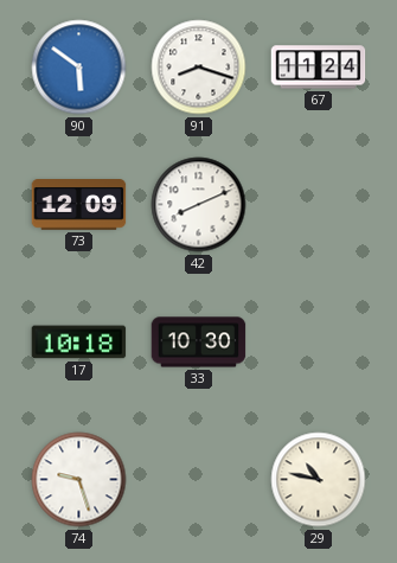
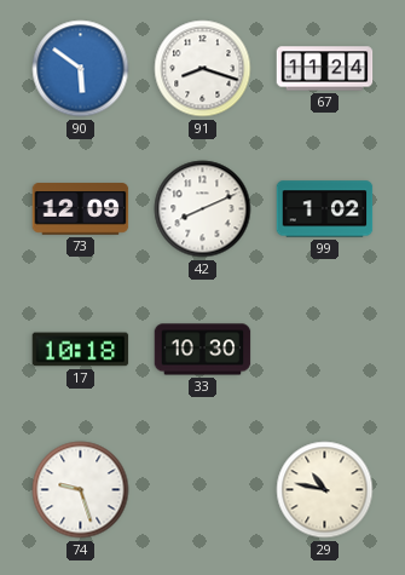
99: none -> 1:02 (325, 209)
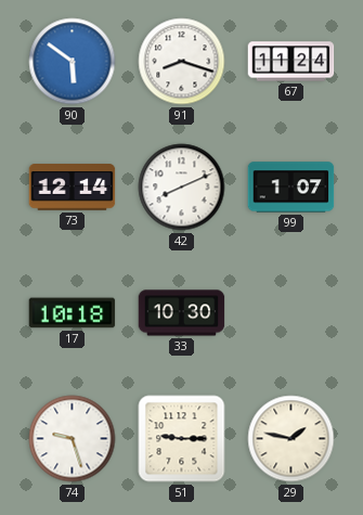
73: 12:09 -> 12:14 (73, 188)
99: 1:02 -> 1:07 (291, 188)
51: none -> 9:15 (182, 439)
29: 10:47 -> 1:47 (291, 439)
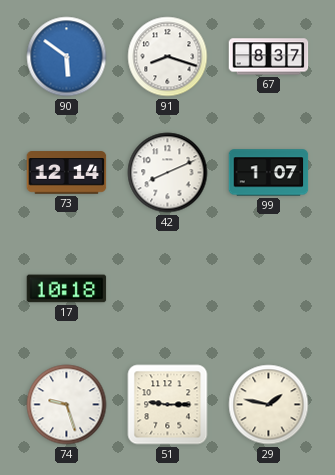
67: 11:24 -> 8:37 (269, 57)
33: 10:30 -> none (182, 313)
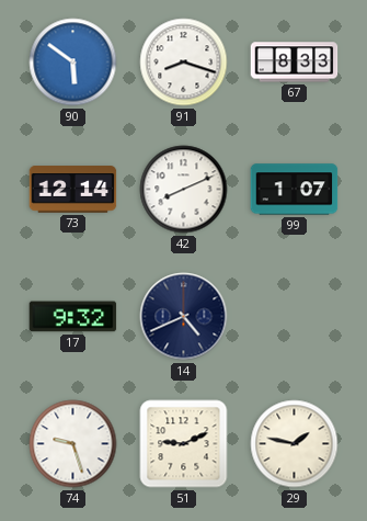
67: 8:37 -> 8:33 (295, 63)
17: 10:18 -> 9:32 (73, 317)
14: none -> 4:41 (184, 317)
51: 9:15 -> 9:11 (184, 444)
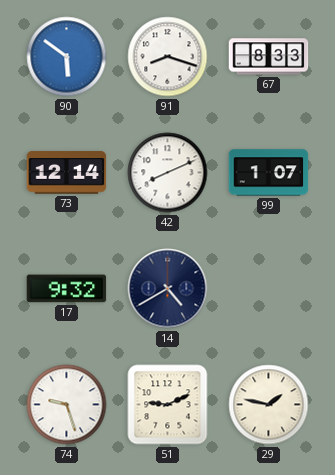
14: 4:41 -> 4:40 (168, 289)
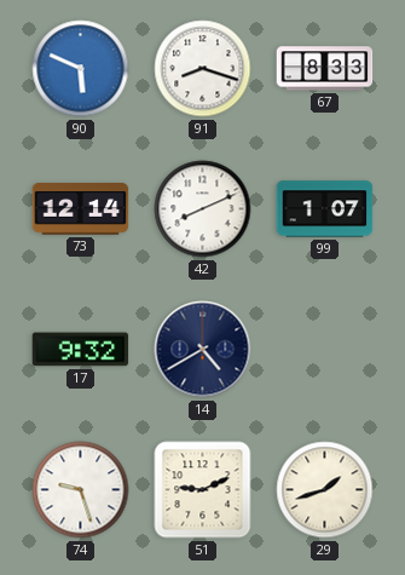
90: 5:51 -> 5:49 (81, 69)
29: 1:47 -> 1:42 (325, 490)
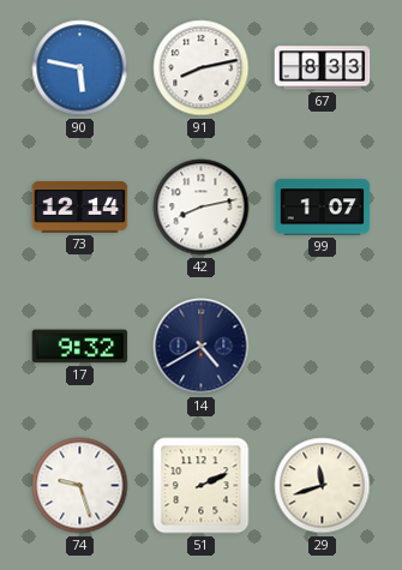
90: 5:49 -> 5:47 (80, 68)
91: 8:18 -> 8:13 (202, 68)
42: 8:11 -> 8:13 (202, 208)
51: 9:11 -> 2:11 (202, 486)
29: 1:42 -> 11:42 (323, 486)
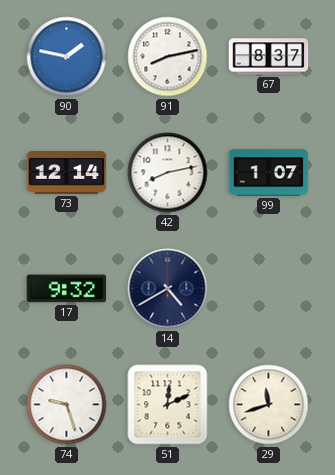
90: 5:47 -> 1:47 (67, 57)
67: 8:33 -> 8:37 (269, 57)
51: 2:11 -> 12:11 (168, 405)
